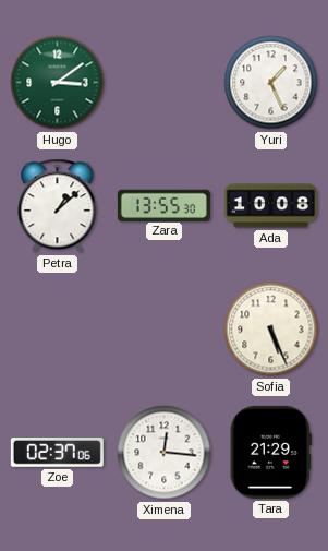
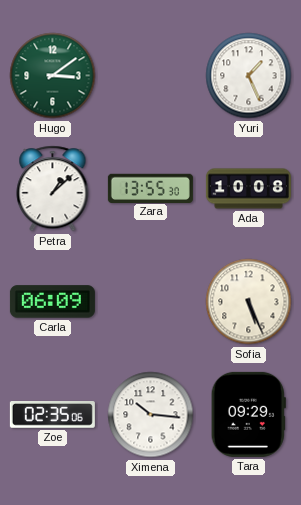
Carla: none -> 06:09 (52, 302)
Zoe: 02:37 -> 02:35 (52, 415)
Ximena: 12:16 -> 10:16 (151, 415)
Tara: 21:29 -> 09:29 (248, 414)
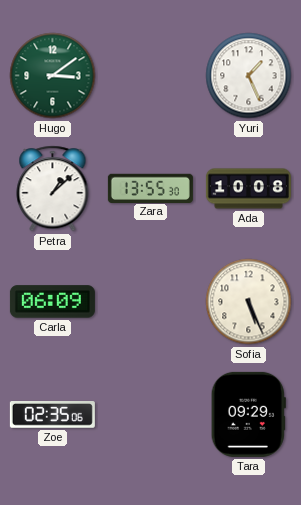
Ximena: 10:16 -> none (151, 415)
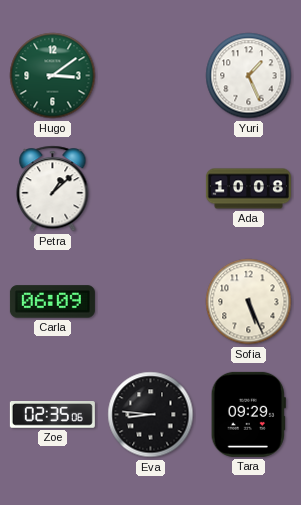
Zara: 13:55 -> none (150, 188)
Eva: none -> 8:46 (151, 415)
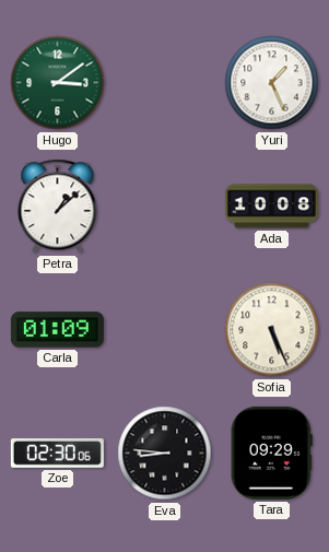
Carla: 06:09 -> 01:09 (57, 330)
Zoe: 02:35 -> 02:30 (57, 454)
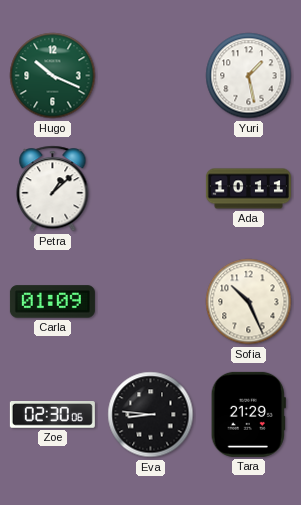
Hugo: 3:09 -> 10:19 (53, 76)
Yuri: 1:26 -> 1:28 (249, 76)
Ada: 10:08 -> 10:11 (248, 189)
Sofia: 5:26 -> 10:26 (249, 302)
Tara: 09:29 -> 21:29 (248, 414)
